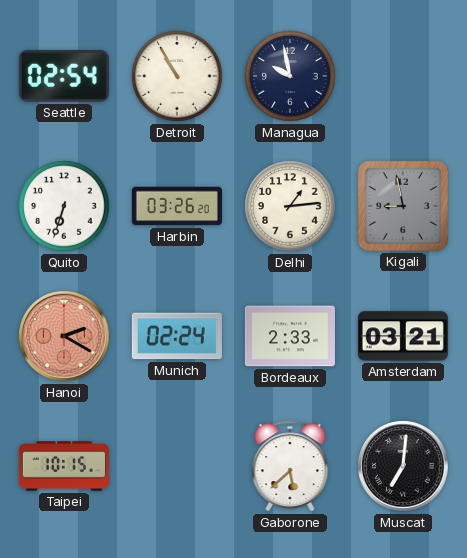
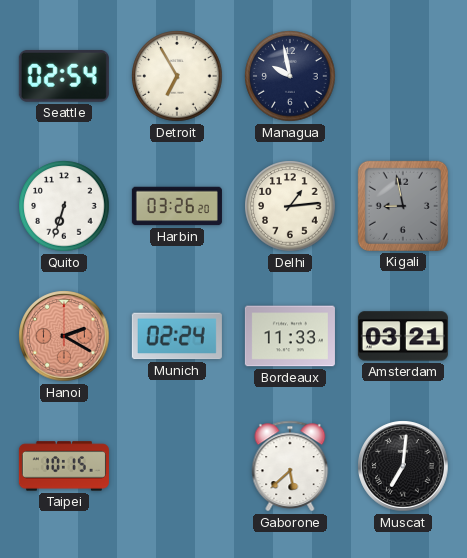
Detroit: 10:55 -> 6:55 (177, 76)
Bordeaux: 2:33 -> 11:33 (290, 336)
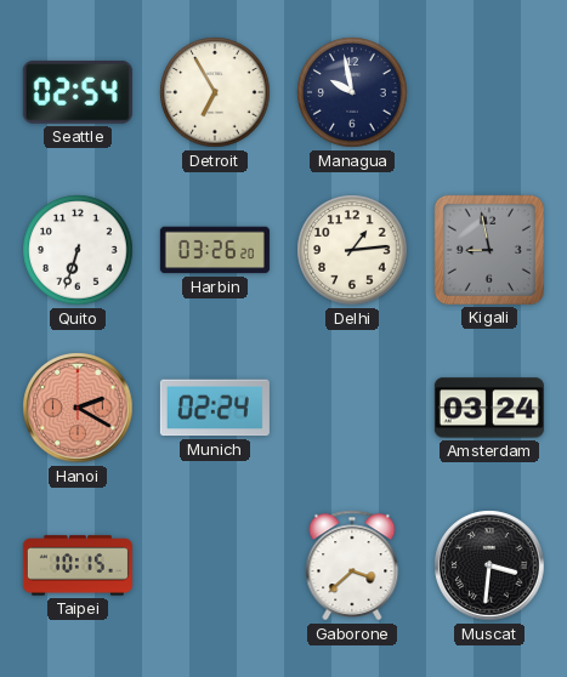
Bordeaux: 11:33 -> none (290, 336)
Amsterdam: 03:21 -> 03:24 (489, 408)
Gaborone: 5:38 -> 3:38 (352, 565)
Muscat: 7:01 -> 3:31 (489, 565)
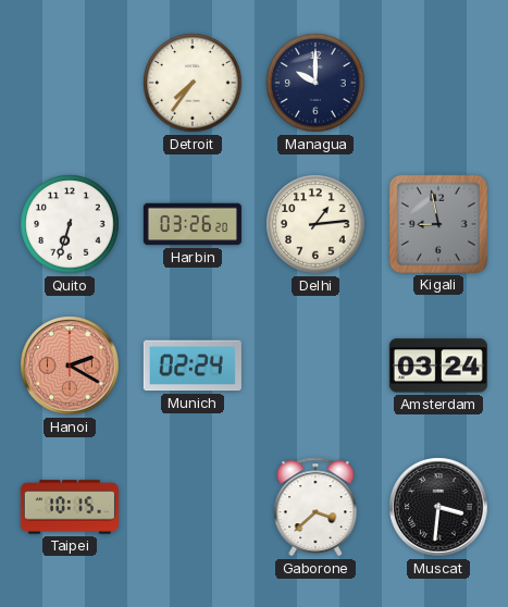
Seattle: 02:54 -> none (78, 92)
Detroit: 6:55 -> 7:36 (193, 83)
Managua: 9:58 -> 10:00 (315, 83)
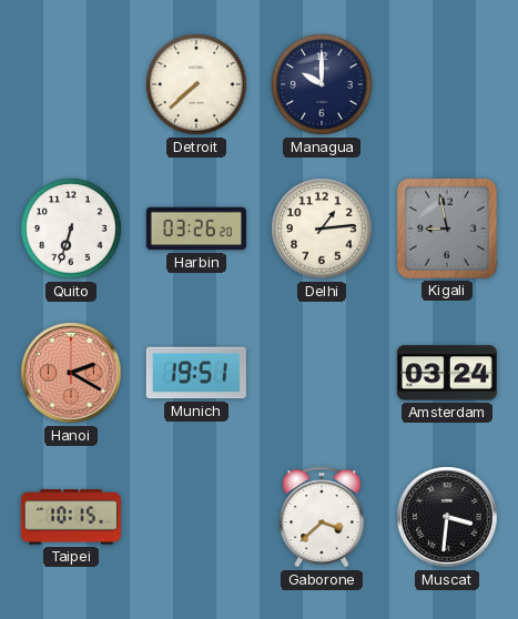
Detroit: 7:36 -> 7:38 (196, 84)
Munich: 02:24 -> 19:51 (196, 373)
